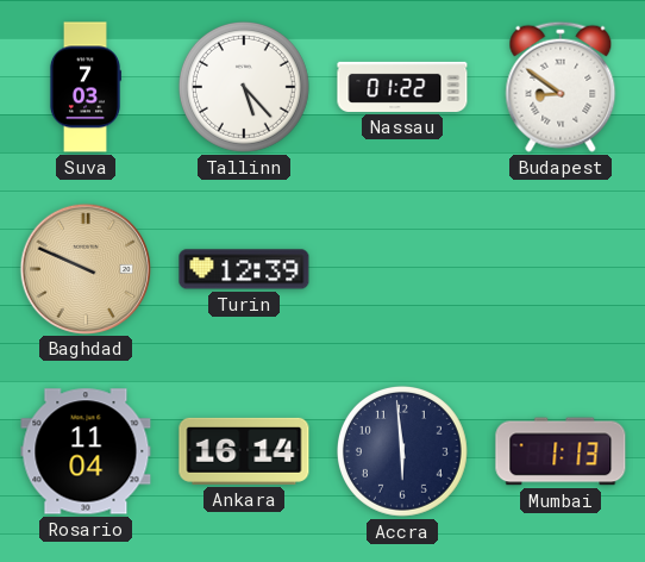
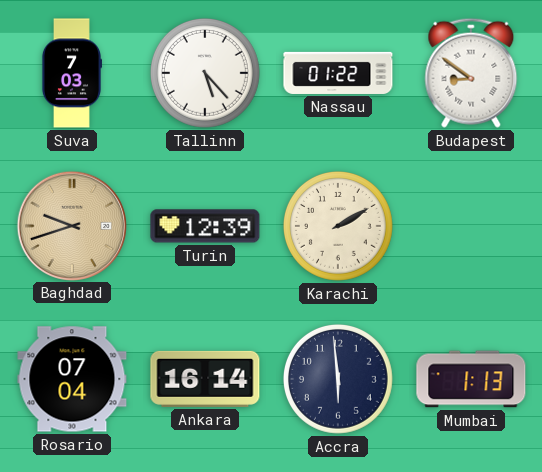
Baghdad: 9:49 -> 9:42 (71, 225)
Karachi: none -> 2:10 (338, 226)
Rosario: 11:04 -> 07:04 (72, 379)
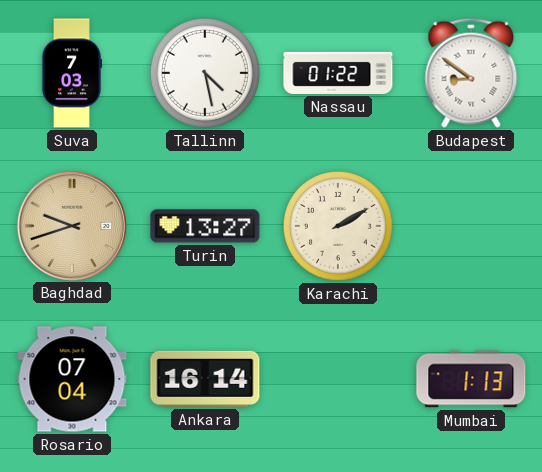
Tallinn: 5:23 -> 4:28 (205, 73)
Turin: 12:39 -> 13:27 (205, 226)
Accra: 5:59 -> none (338, 379)
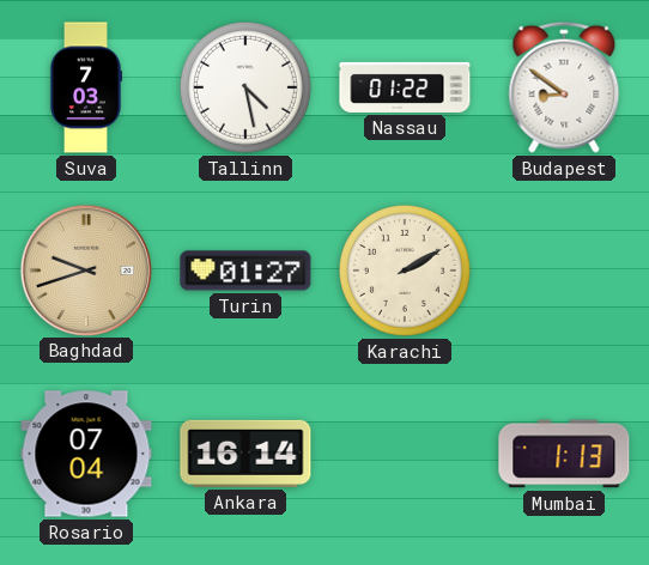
Turin: 13:27 -> 01:27 (245, 271)
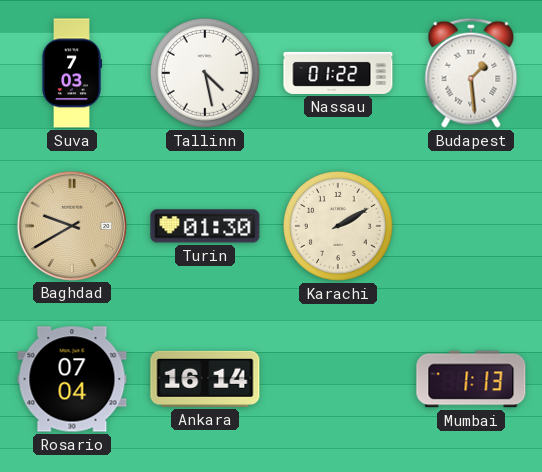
Budapest: 8:51 -> 1:29 (471, 73)
Baghdad: 9:42 -> 9:40 (71, 225)
Turin: 01:27 -> 01:30 (205, 226)
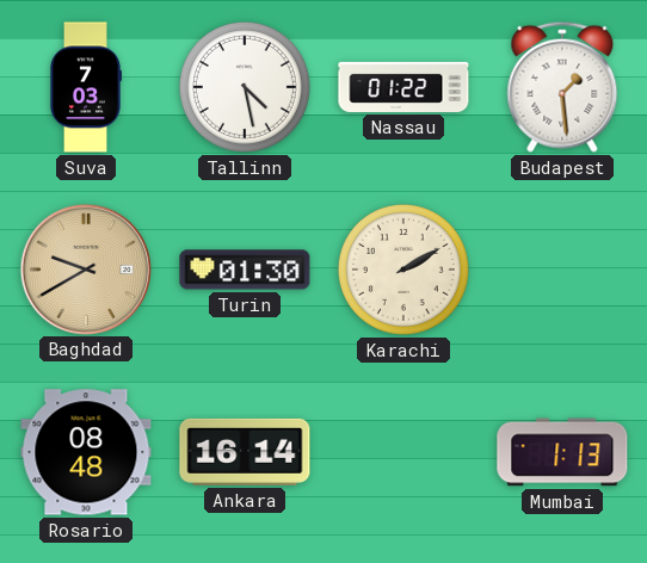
Rosario: 07:04 -> 08:48 (86, 452)
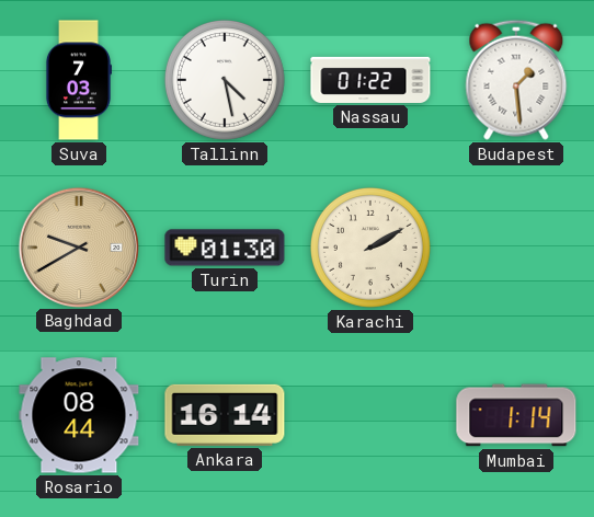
Rosario: 08:48 -> 08:44 (79, 415)
Mumbai: 1:13 -> 1:14 (516, 415)
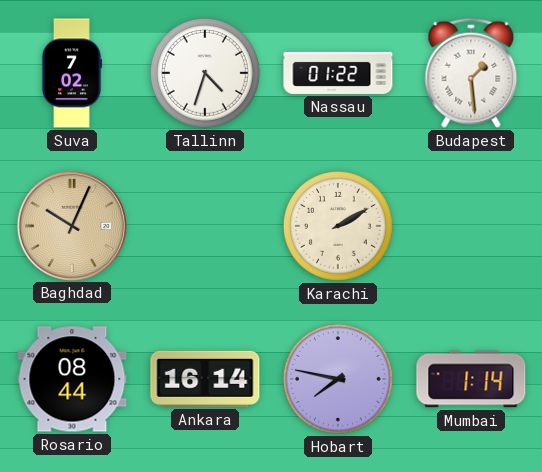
Suva: 7:03 -> 7:02 (71, 73)
Tallinn: 4:28 -> 4:33 (205, 73)
Baghdad: 9:40 -> 10:04 (71, 225)
Turin: 01:30 -> none (225, 248)
Hobart: none -> 7:47 (338, 379)
